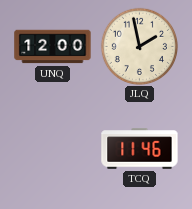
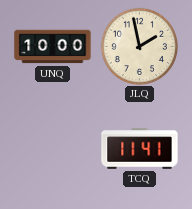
UNQ: 12:00 -> 10:00 (53, 47)
TCQ: 11:46 -> 11:41 (140, 149)
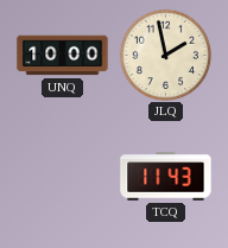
TCQ: 11:41 -> 11:43 (166, 177)
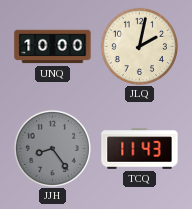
JLQ: 1:58 -> 2:02 (139, 46)
JJH: none -> 8:24 (52, 148)
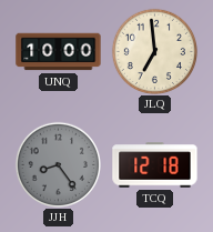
JLQ: 2:02 -> 6:59 (154, 51)
TCQ: 11:43 -> 12:18 (155, 165)
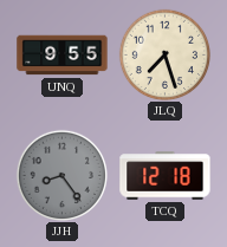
UNQ: 10:00 -> 9:55 (63, 56)
JLQ: 6:59 -> 7:27 (164, 54)
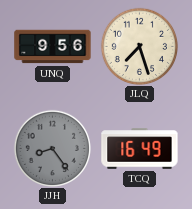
UNQ: 9:55 -> 9:56 (53, 47)
TCQ: 12:18 -> 16:49 (140, 149)
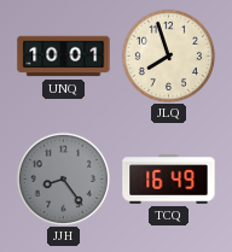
UNQ: 9:56 -> 10:01 (64, 57)
JLQ: 7:27 -> 7:57 (168, 55)
